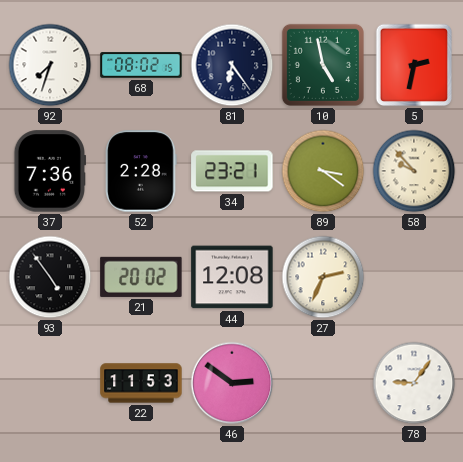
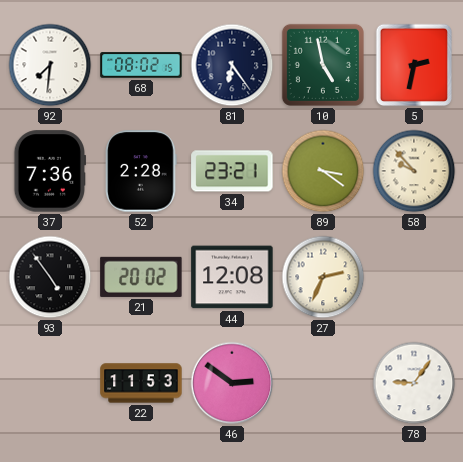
92: 7:33 -> 7:31 (50, 65)
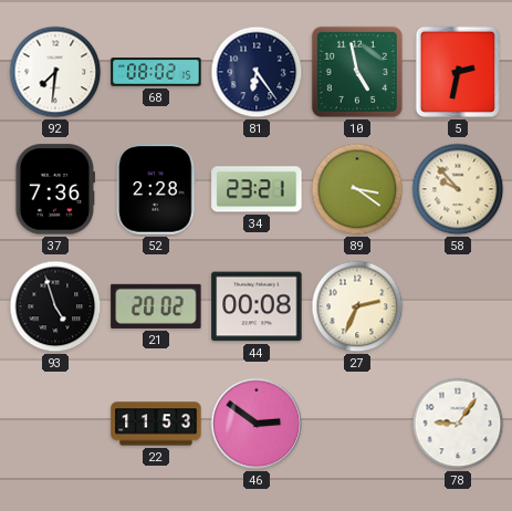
93: 4:54 -> 4:57 (55, 306)
44: 12:08 -> 00:08 (257, 306)
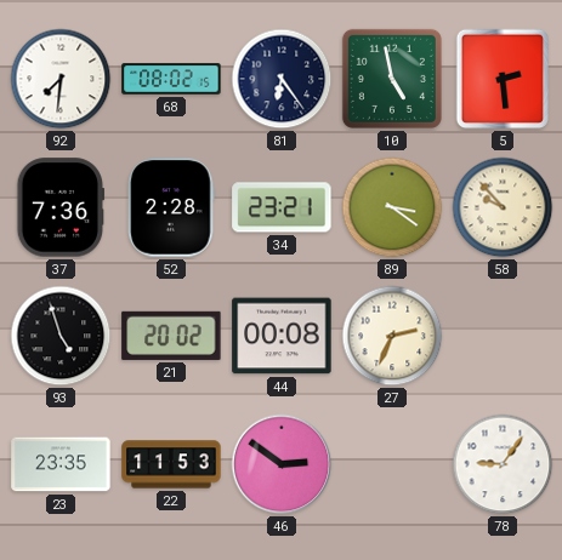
5: 2:32 -> 2:29 (501, 79)
23: none -> 23:35 (61, 464)
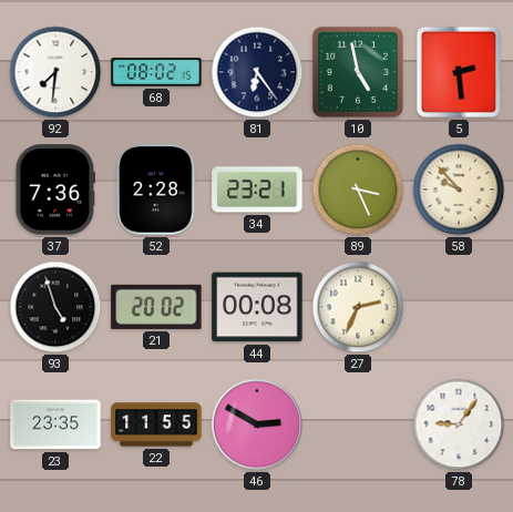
89: 3:21 -> 3:26 (358, 190)
22: 11:53 -> 11:55 (156, 424)
46: 2:51 -> 2:50 (257, 424)
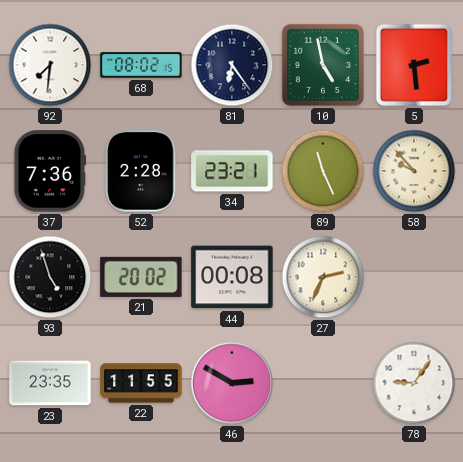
89: 3:26 -> 11:26 (323, 171)
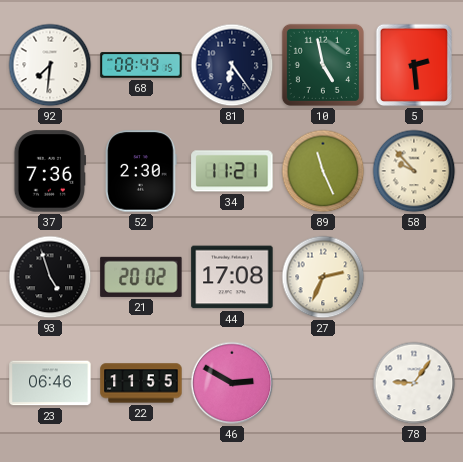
68: 08:02 -> 08:49 (141, 65)
52: 2:28 -> 2:30 (141, 171)
34: 23:21 -> 11:21 (232, 171)
44: 00:08 -> 17:08 (232, 277)
23: 23:35 -> 06:46 (50, 383)
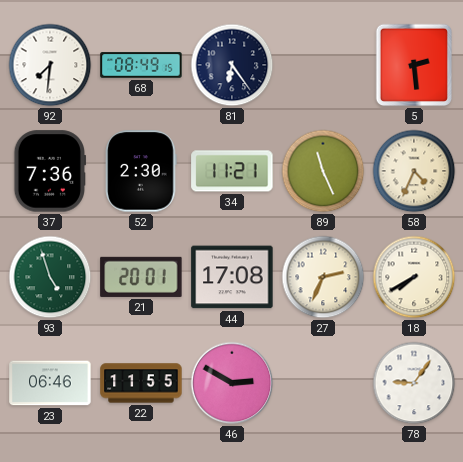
10: 4:58 -> none (323, 65)
58: 9:53 -> 4:34 (414, 171)
93 dial: black -> green (50, 277)
21: 20:02 -> 20:01 (141, 277)
18: none -> 7:40 (414, 277)
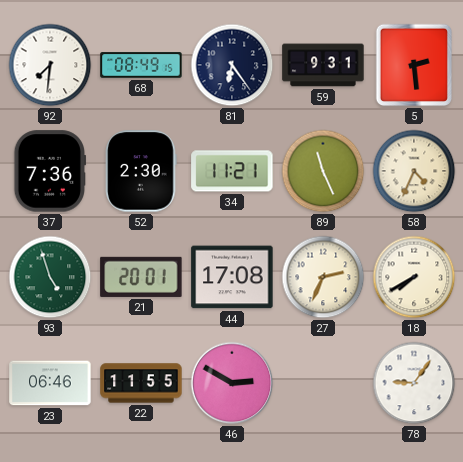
59: none -> 9:31 (323, 65)
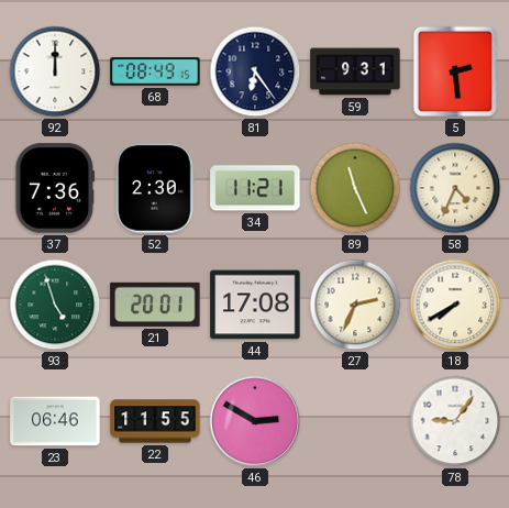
92: 7:31 -> 12:00 (55, 71)
